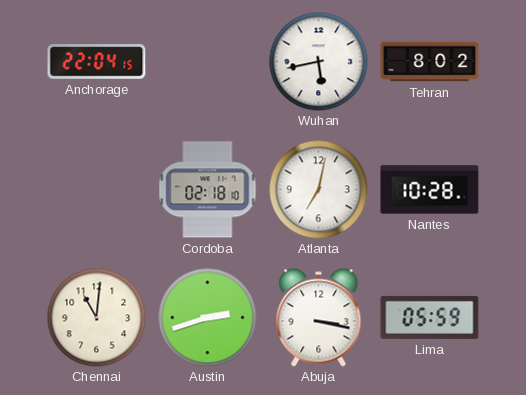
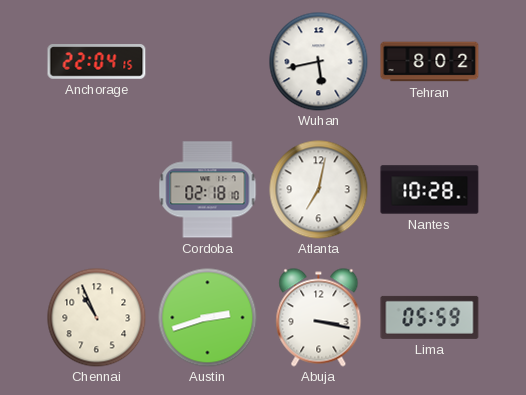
Chennai: 11:01 -> 10:56 (97, 318)
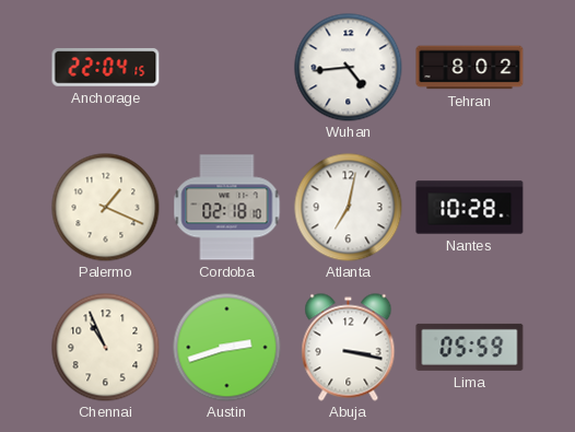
Wuhan: 5:43 -> 4:44 (349, 68)
Palermo: none -> 1:19 (106, 208)
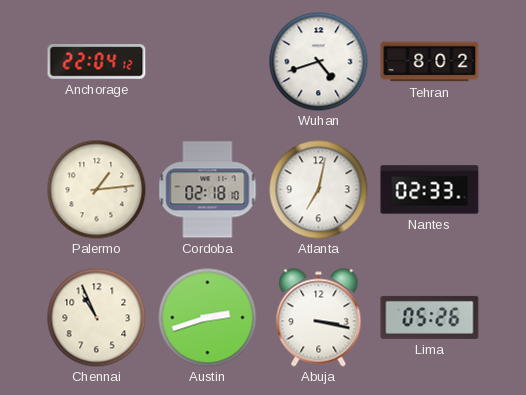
Anchorage: 22:04:15 -> 22:04:12 (97, 62)
Wuhan: 4:44 -> 4:42 (319, 62)
Palermo: 1:19 -> 1:14 (97, 190)
Nantes: 10:28 -> 02:33 (430, 190)
Lima: 05:59 -> 05:26 (430, 317)
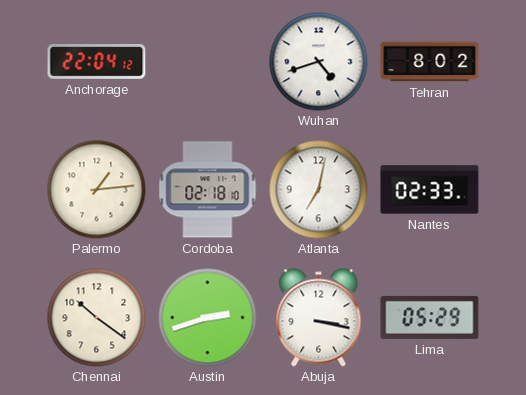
Chennai: 10:56 -> 10:21 (97, 318)
Lima: 05:26 -> 05:29 (430, 317)
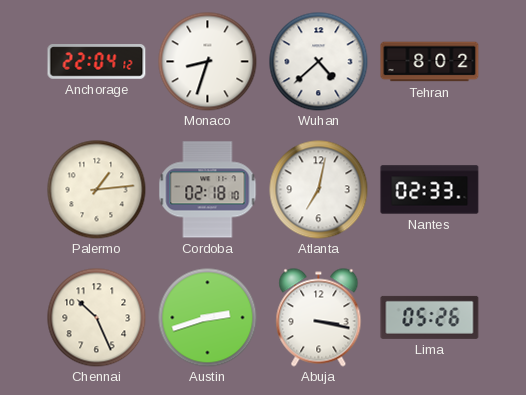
Monaco: none -> 8:33 (208, 62)
Wuhan: 4:42 -> 4:38 (319, 62)
Chennai: 10:21 -> 10:26 (97, 318)
Lima: 05:29 -> 05:26 (430, 317)
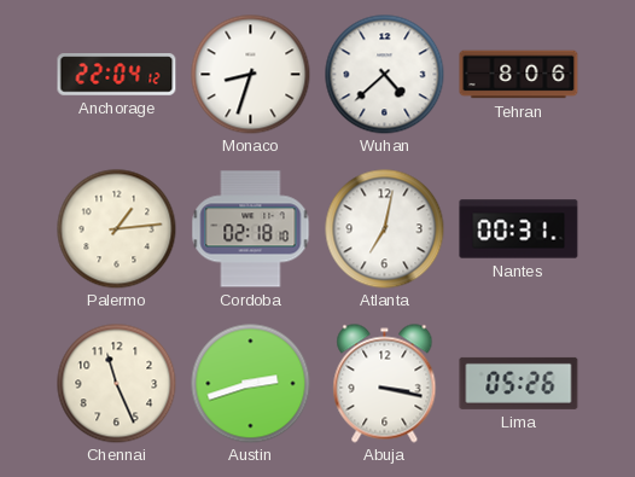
Tehran: 8:02 -> 8:06 (519, 75)
Nantes: 02:33 -> 00:31 (519, 229)
Chennai: 10:26 -> 11:26 (117, 384)
